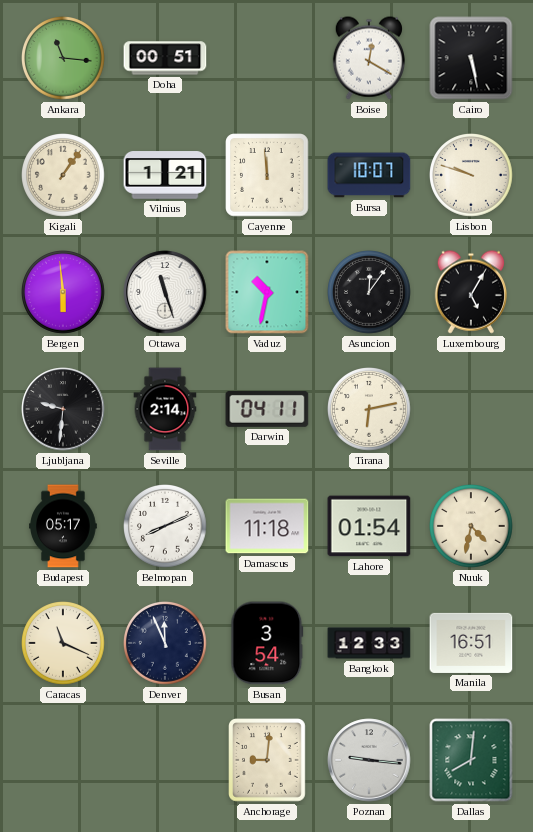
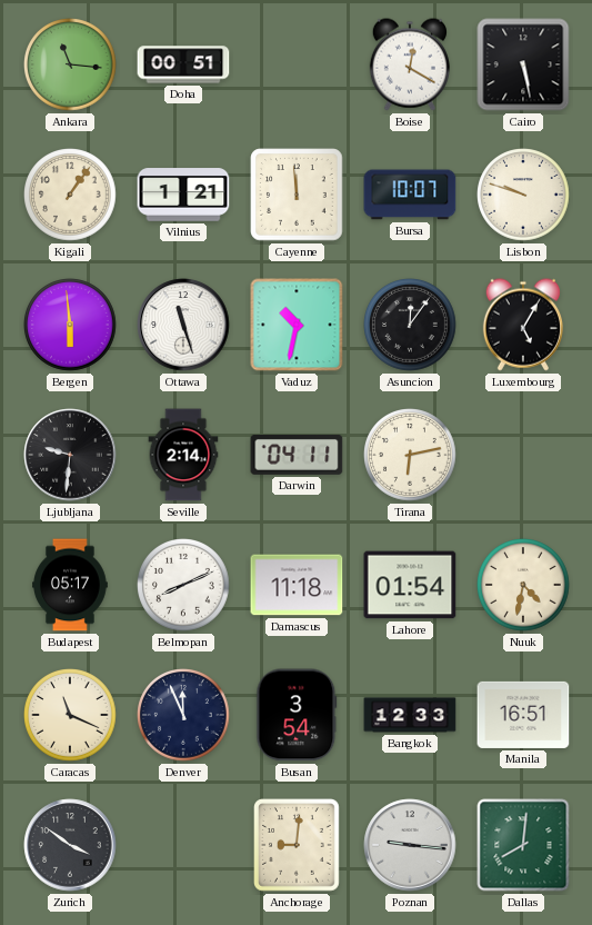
Zurich: none -> 3:51 (70, 845)
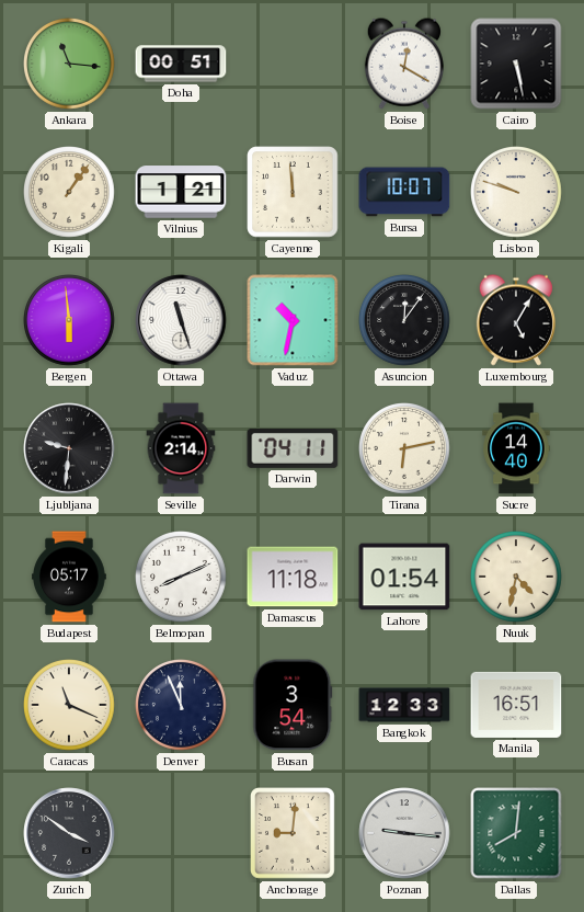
Sucre: none -> 14:40 (516, 448)
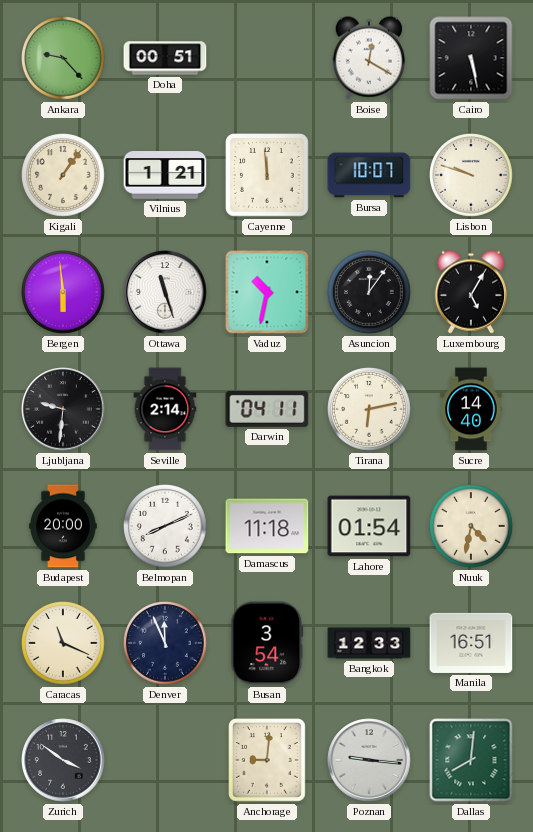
Ankara: 11:16 -> 9:23 (64, 59)
Budapest: 05:17 -> 20:00 (63, 526)
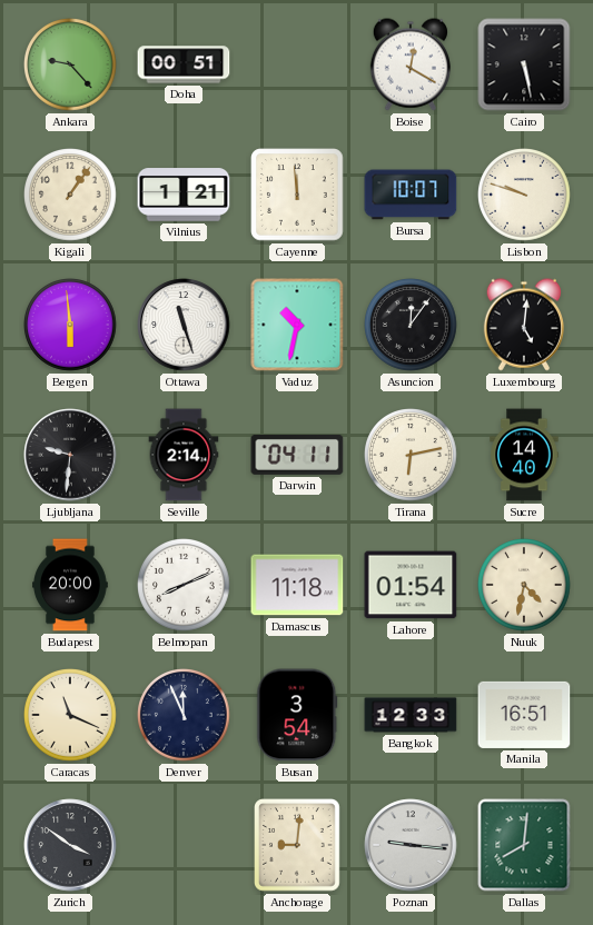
Luxembourg: 5:05 -> 5:01 (524, 325)
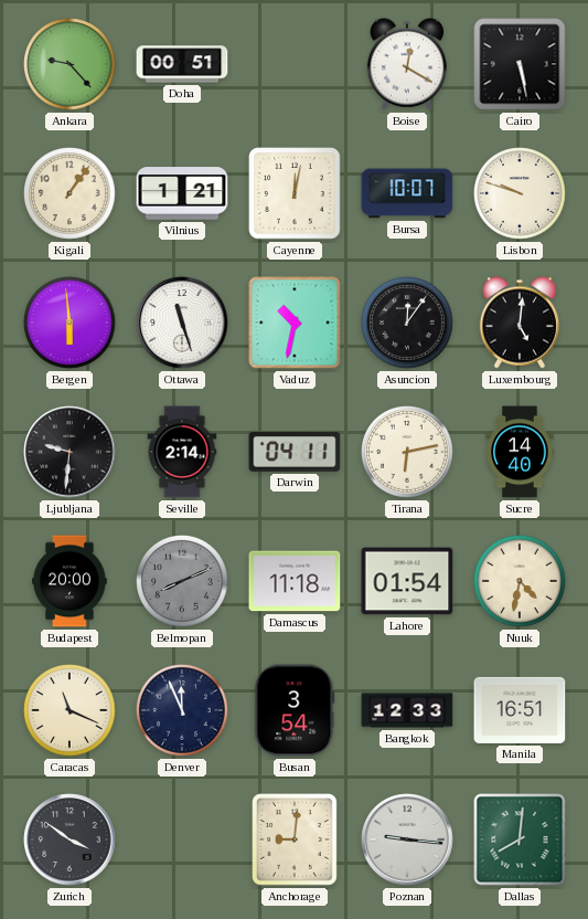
Cayenne: 11:59 -> 12:02 (295, 193)
Belmopan dial: white -> grey (183, 582)
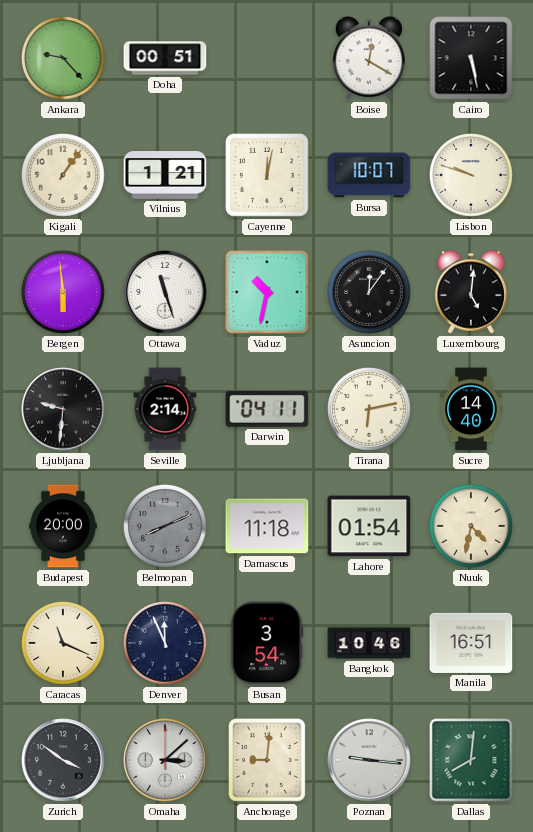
Bangkok: 12:33 -> 10:46 (369, 643)
Omaha: none -> 3:08 (165, 760)
